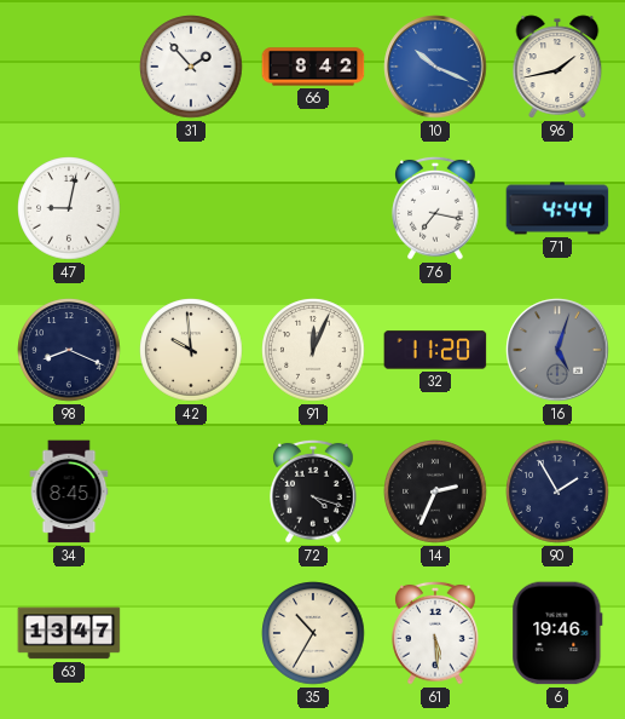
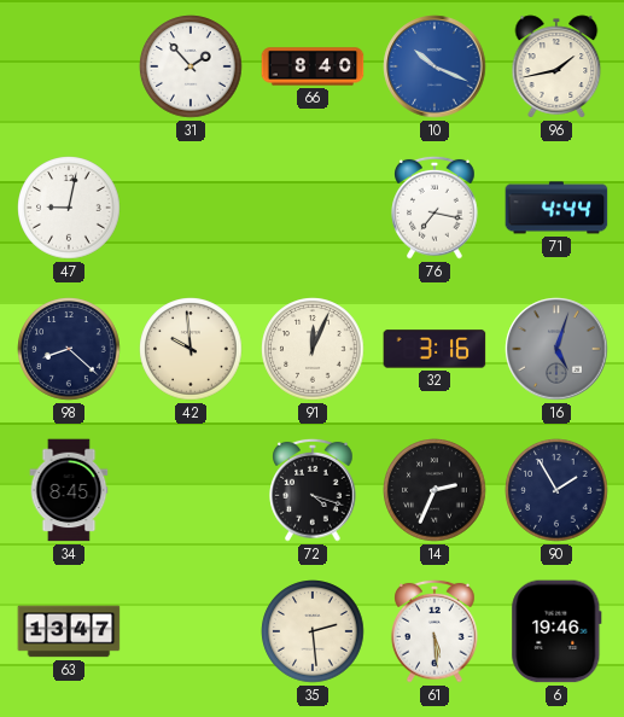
66: 8:42 -> 8:40 (313, 66)
98: 8:19 -> 8:22 (69, 349)
32: 11:20 -> 3:16 (435, 349)
35: 10:35 -> 2:29 (313, 631)
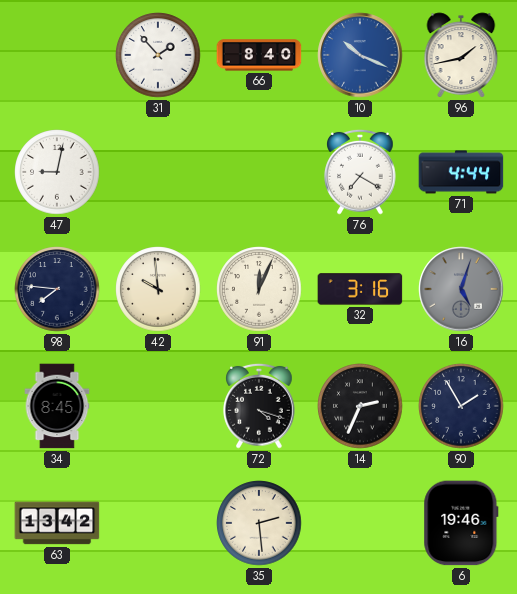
76: 7:17 -> 7:20 (360, 172)
98: 8:22 -> 7:46 (57, 289)
63: 13:47 -> 13:42 (57, 523)
61: 5:29 -> none (435, 631)
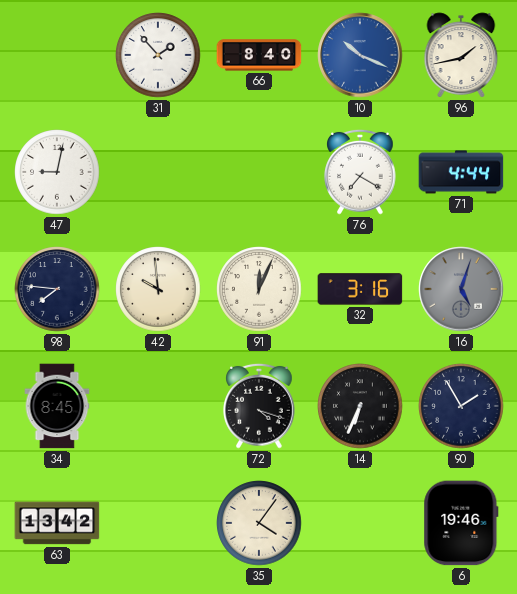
14: 2:34 -> 6:34 (360, 406)
35: 2:29 -> 4:06 (259, 523)
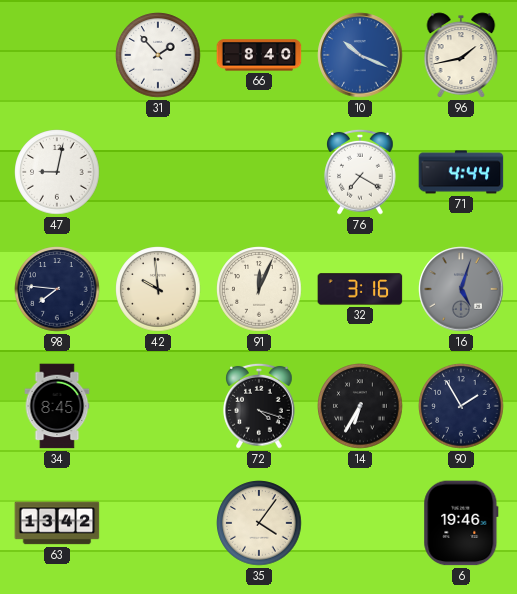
14: 6:34 -> 6:35 (360, 406)
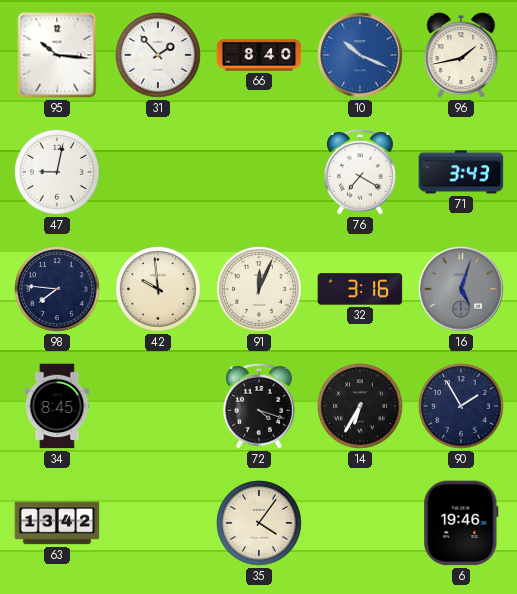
95: none -> 10:16 (57, 55)
71: 4:44 -> 3:43 (461, 172)
